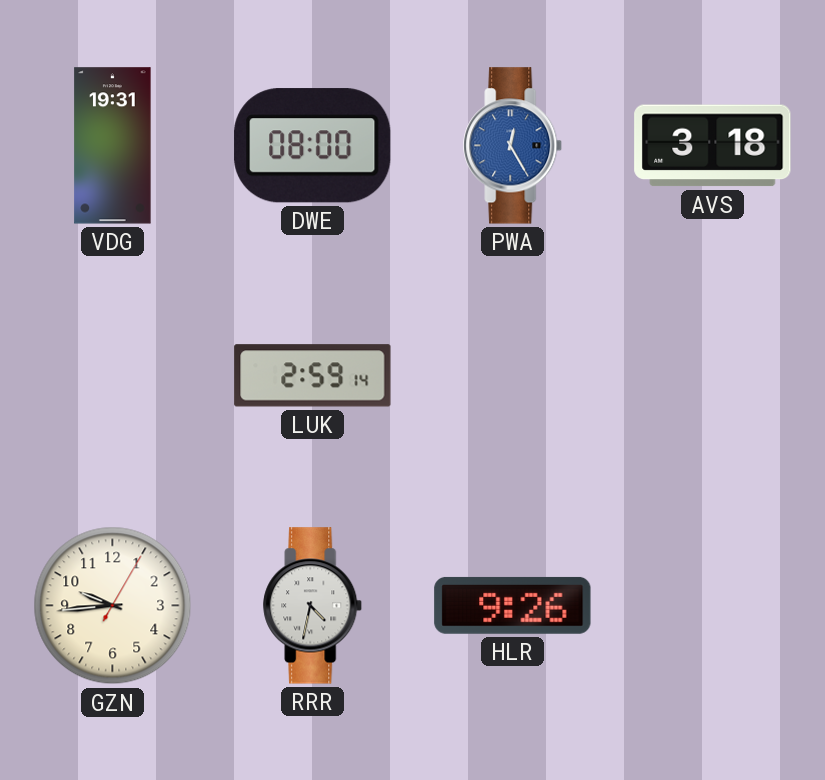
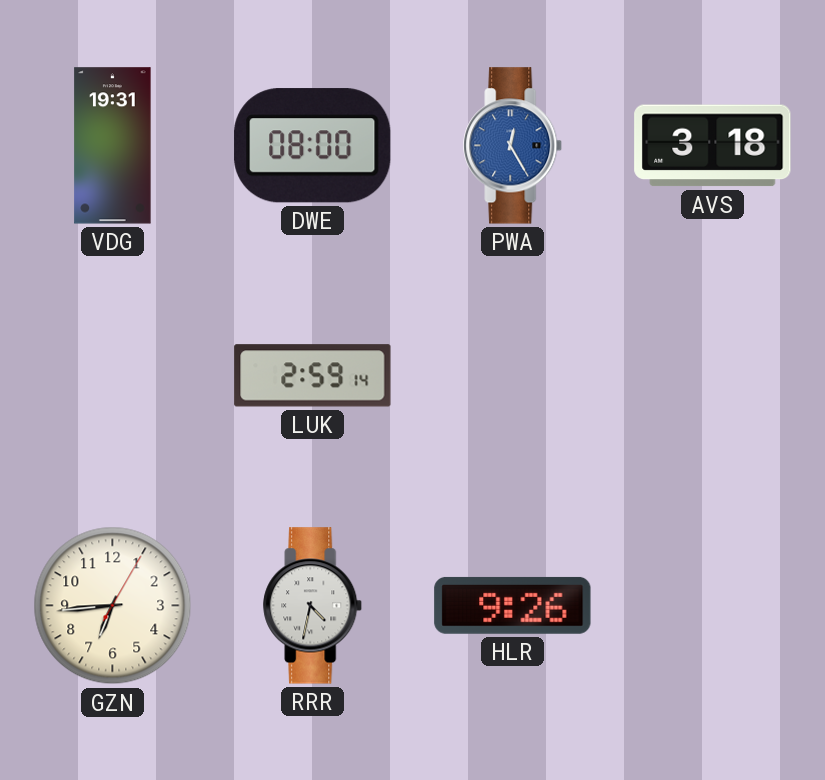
GZN: 9:44 -> 6:44 (113, 606)
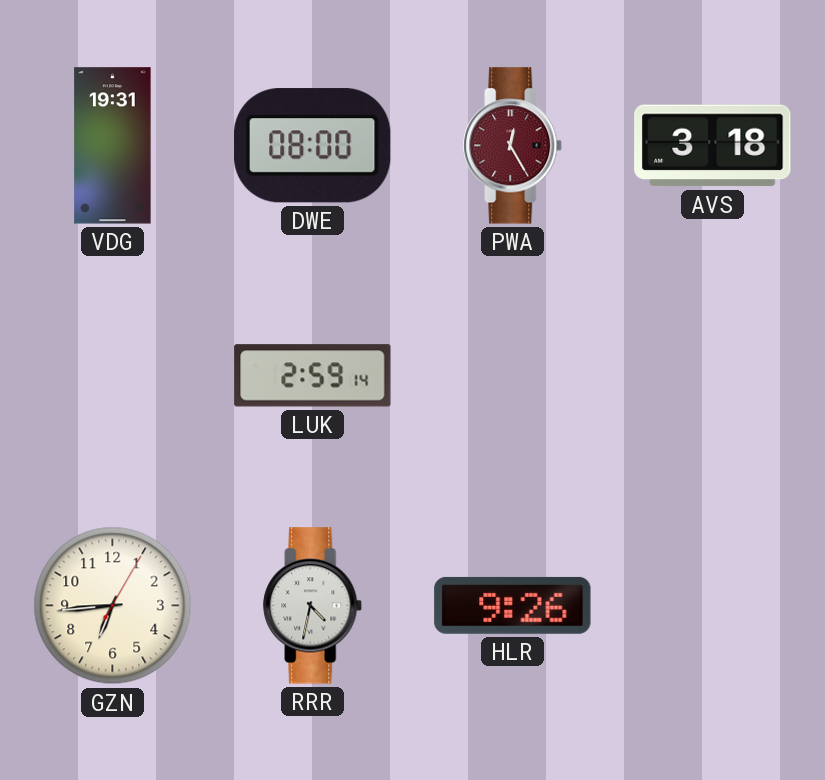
PWA dial: blue -> burgundy (513, 146)
